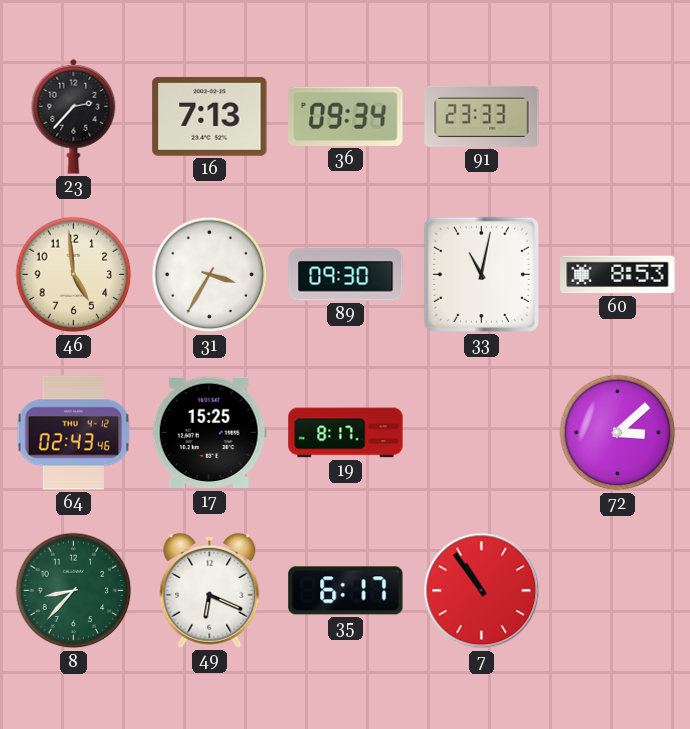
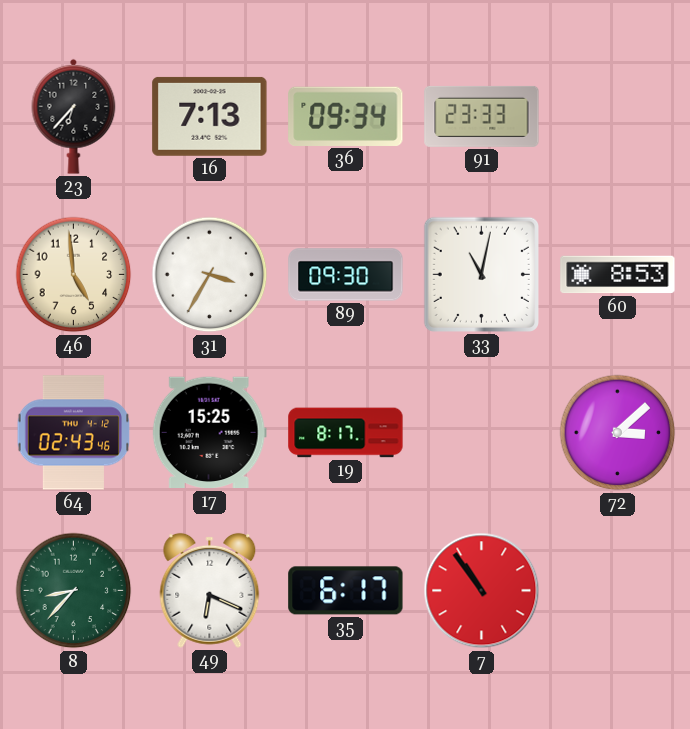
23: 2:37 -> 6:37 (74, 116)
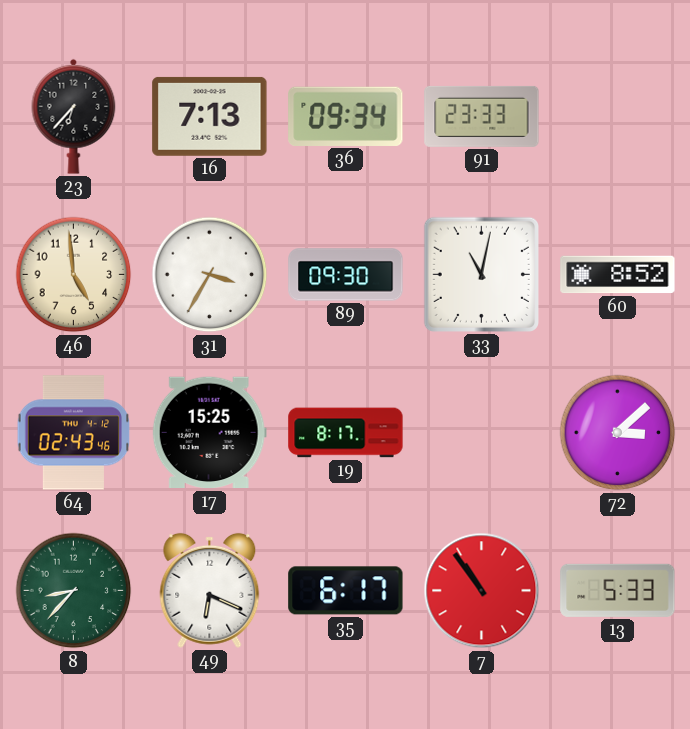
60: 8:53 -> 8:52 (618, 275)
13: none -> 5:33 (618, 590)
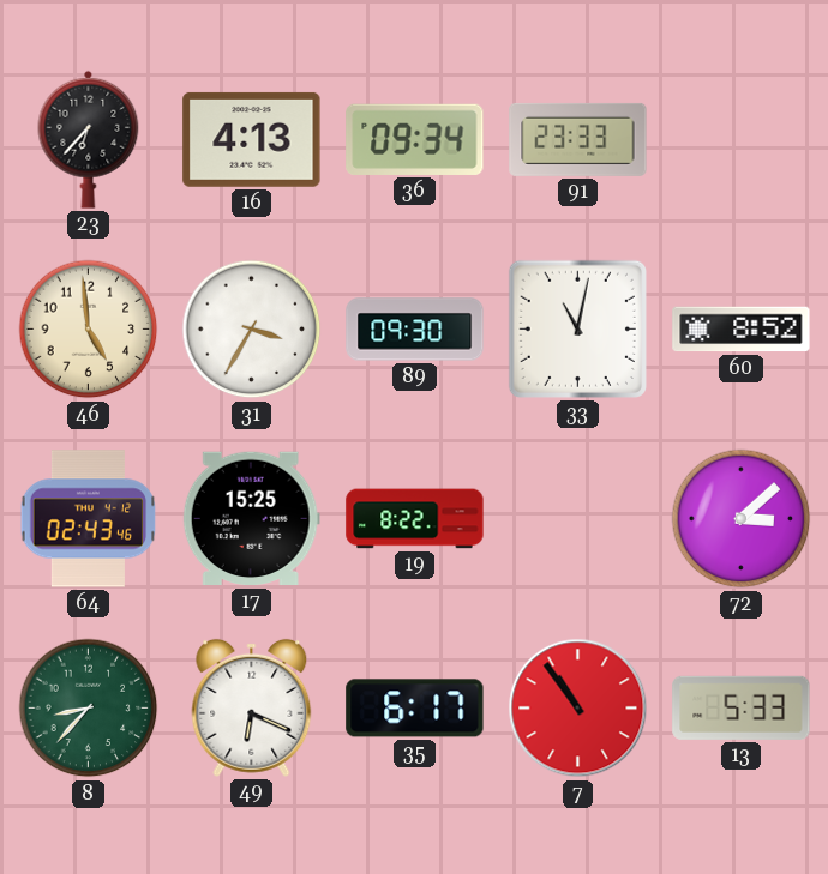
16: 7:13 -> 4:13 (252, 139)
19: 8:17 -> 8:22 (415, 519)
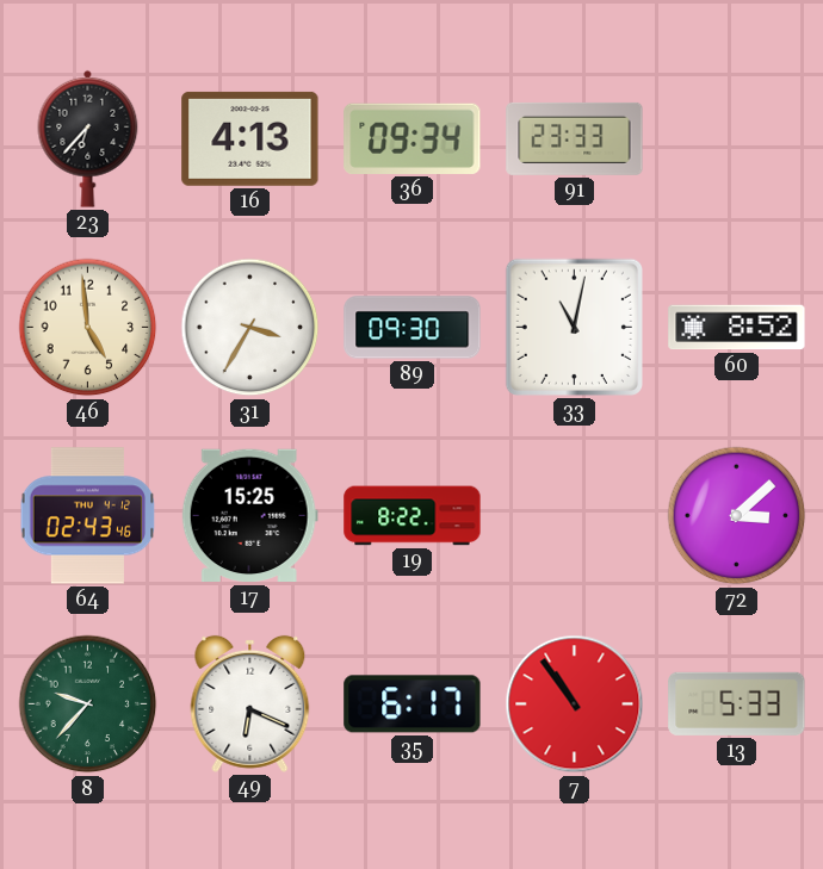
8: 8:37 -> 9:37 (88, 704)
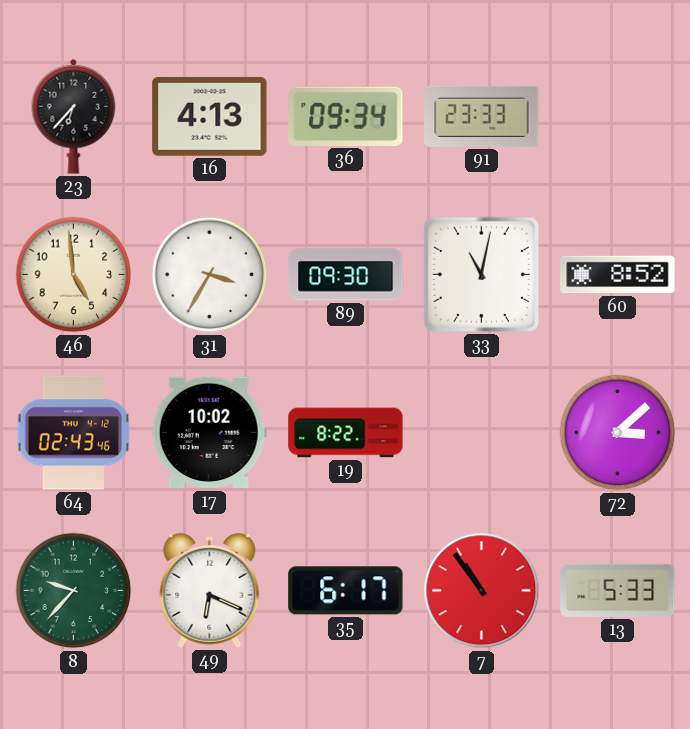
17: 15:25 -> 10:02 (209, 433)
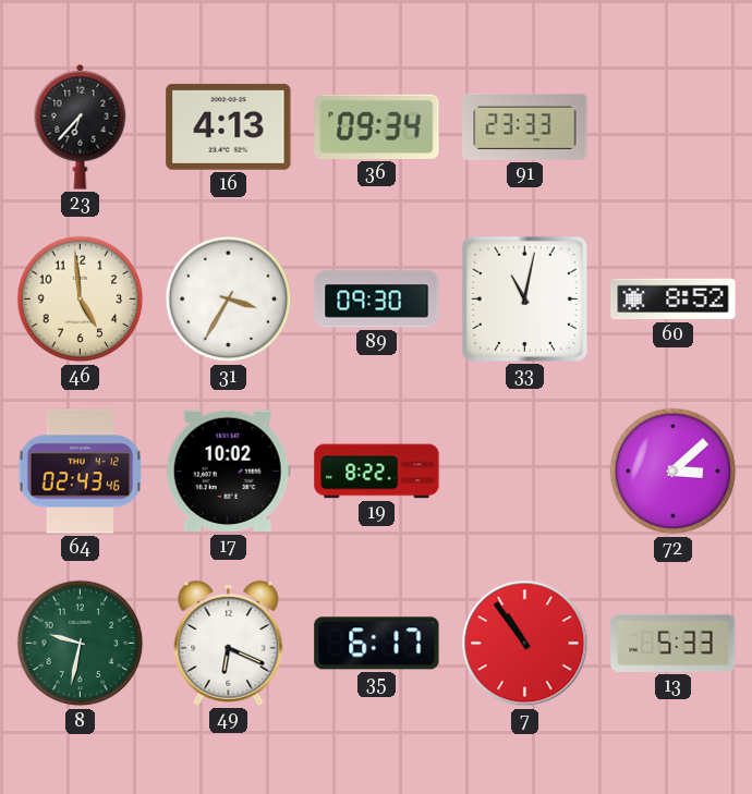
8: 9:37 -> 9:32 (81, 644)
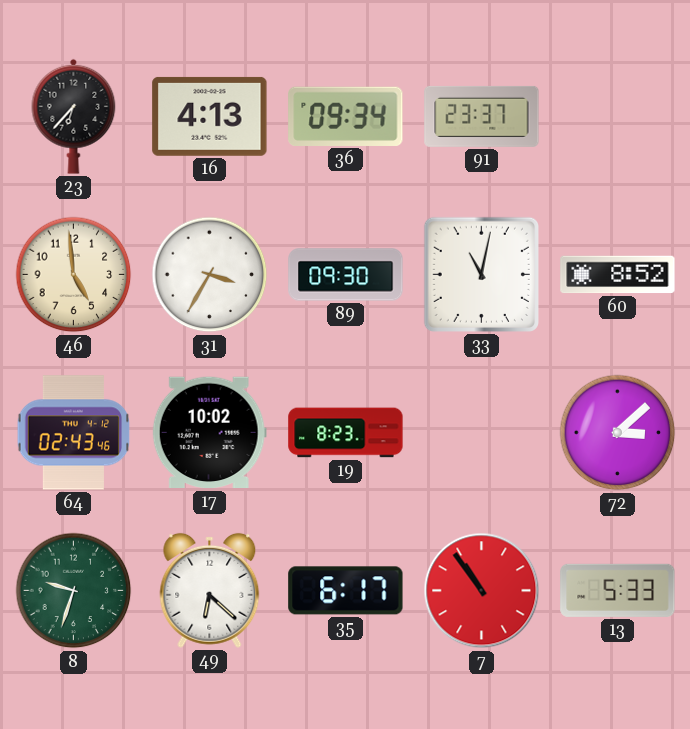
91: 23:33 -> 23:37 (482, 116)
19: 8:22 -> 8:23 (346, 433)
8: 9:32 -> 9:33 (74, 591)
49: 6:19 -> 6:22 (210, 590)
